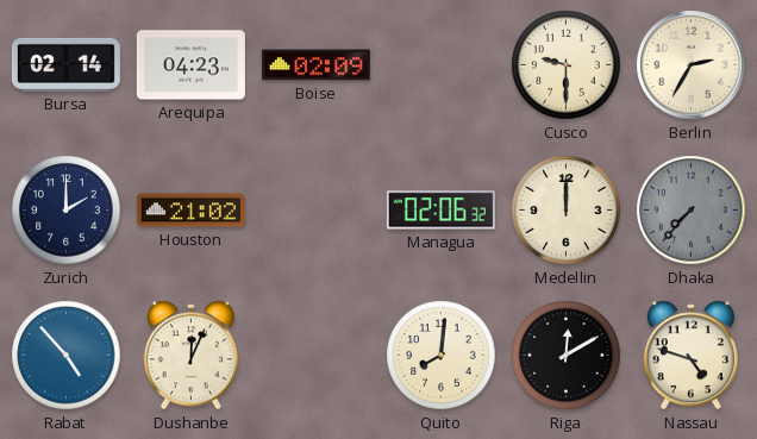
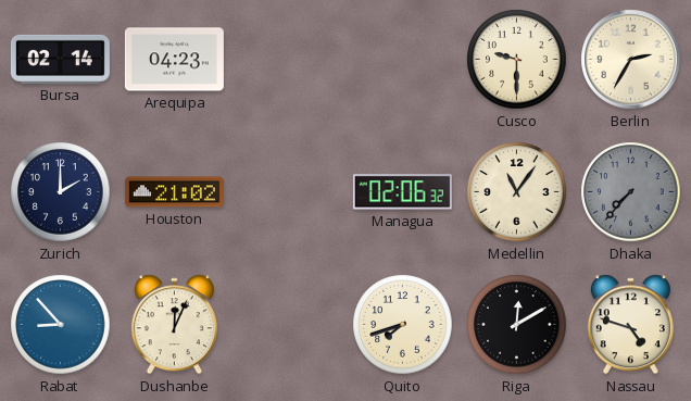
Boise: 02:09 -> none (315, 65)
Medellin: 12:00 -> 11:06 (517, 192)
Rabat: 4:53 -> 8:53 (61, 325)
Quito: 8:01 -> 7:42 (403, 325)
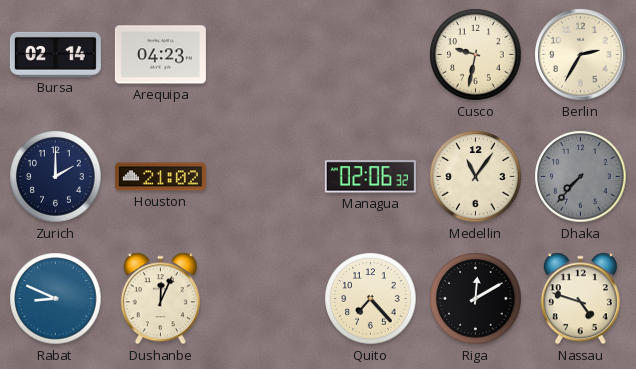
Cusco: 9:30 -> 9:32 (476, 55)
Rabat: 8:53 -> 8:49 (56, 299)
Quito: 7:42 -> 7:23 (371, 299)
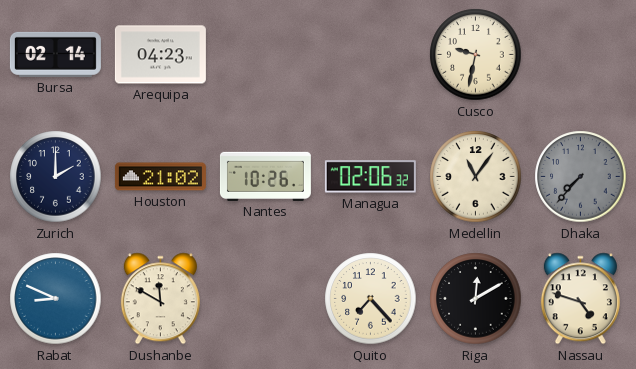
Berlin: 2:35 -> none (581, 55)
Nantes: none -> 10:26 (265, 176)
Dushanbe: 12:04 -> 11:50 (160, 299)
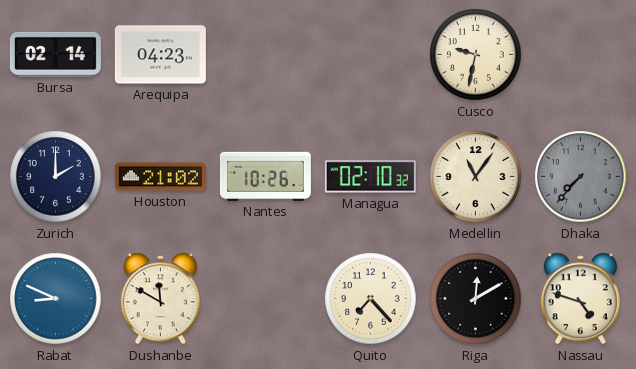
Managua: 02:06 -> 02:10 (370, 177)
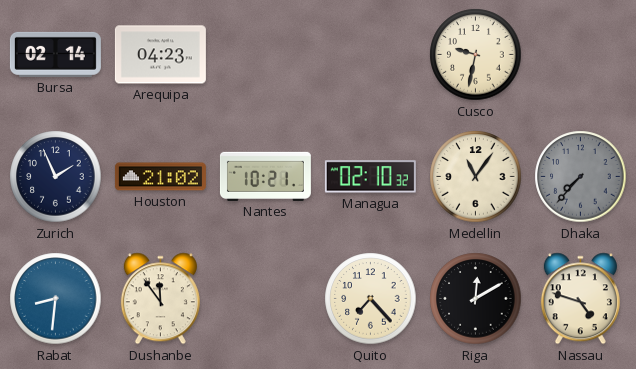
Zurich: 2:00 -> 1:56 (56, 177)
Nantes: 10:26 -> 10:21 (265, 176)
Rabat: 8:49 -> 8:31 (56, 299)
Dushanbe: 11:50 -> 11:54 (160, 299)
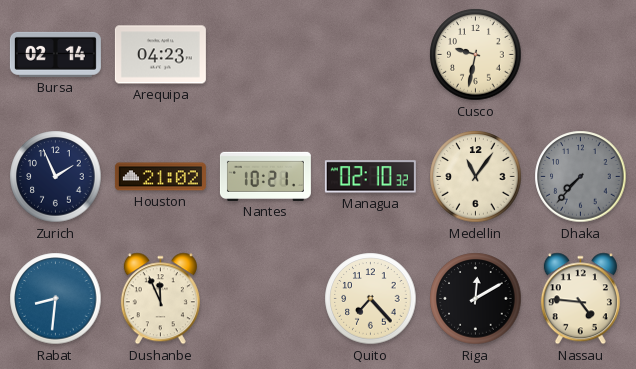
Dushanbe: 11:54 -> 11:56 (160, 299)
Nassau: 4:48 -> 4:46 (580, 299)
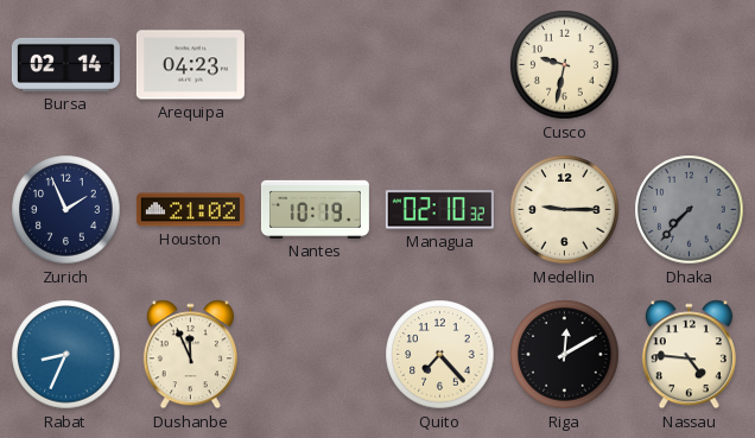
Nantes: 10:21 -> 10:19 (315, 209)
Medellin: 11:06 -> 9:15 (565, 210)
Rabat: 8:31 -> 8:34 (66, 355)
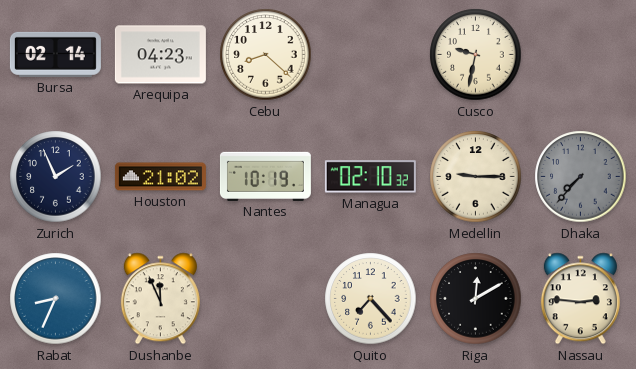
Cebu: none -> 8:22 (266, 55)
Nassau: 4:46 -> 2:46 (580, 299)
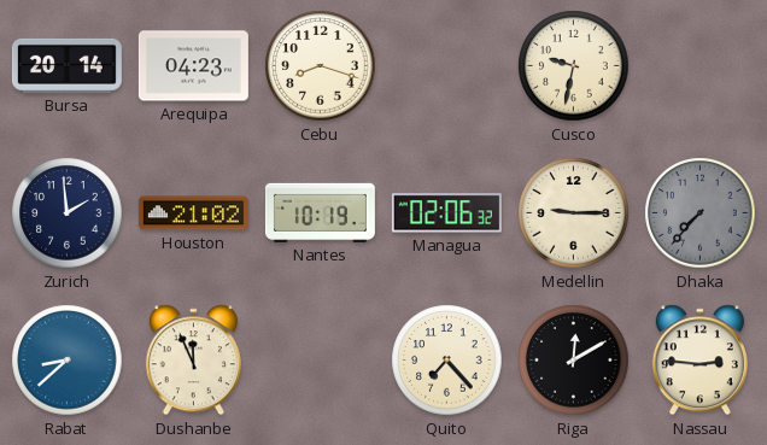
Bursa: 02:14 -> 20:14 (66, 65)
Cebu: 8:22 -> 8:18 (321, 66)
Zurich: 1:56 -> 1:59 (68, 213)
Managua: 02:10 -> 02:06 (446, 213)
Rabat: 8:34 -> 8:38 (68, 361)
